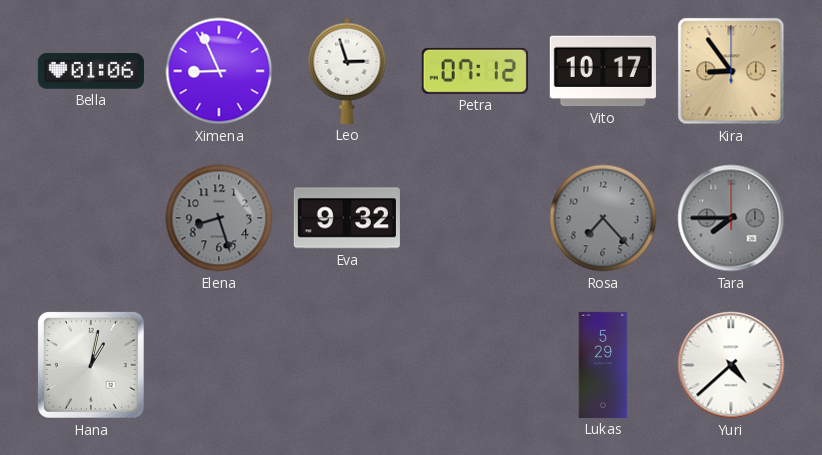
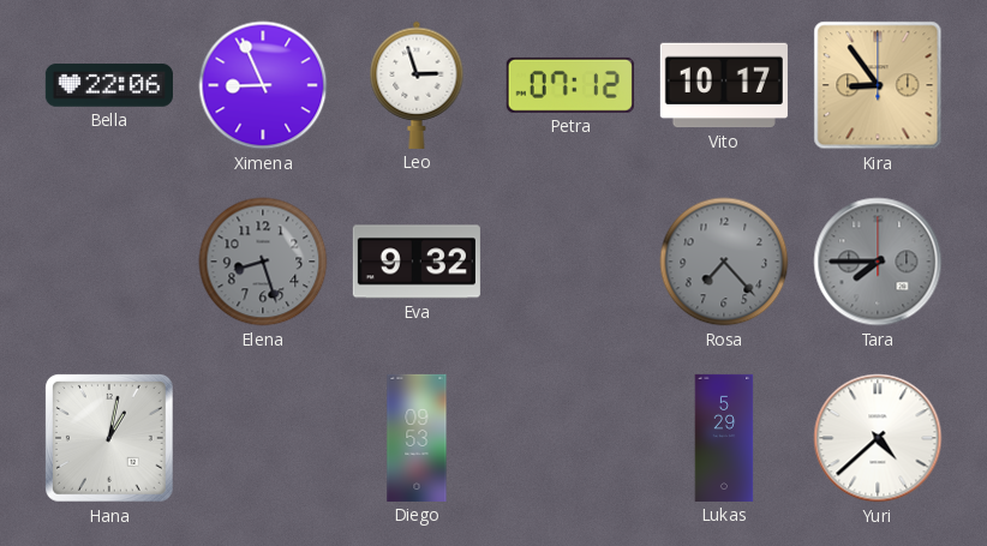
Bella: 01:06 -> 22:06 (109, 85)
Diego: none -> 09:53 (417, 438)
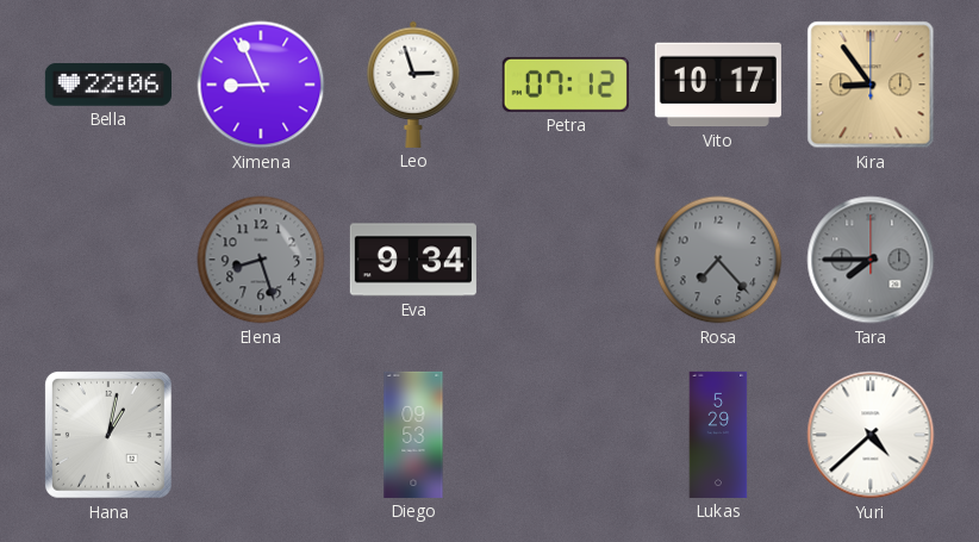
Eva: 9:32 -> 9:34 (413, 260)
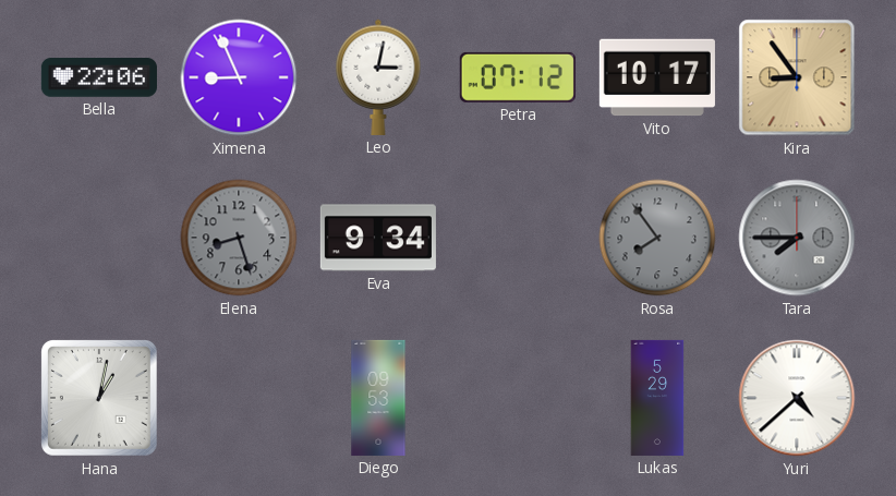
Leo: 2:57 -> 3:02 (378, 77)
Rosa: 7:23 -> 7:54 (657, 238)
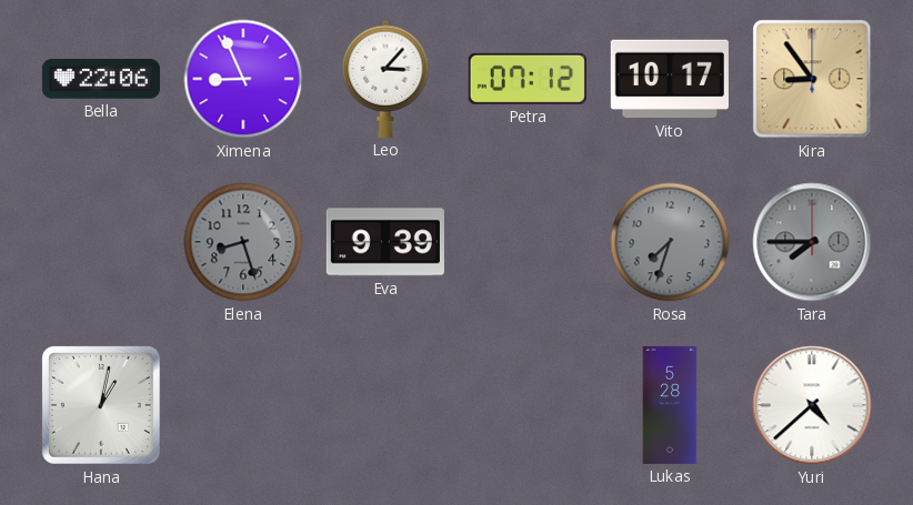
Leo: 3:02 -> 3:07 (385, 79)
Eva: 9:34 -> 9:39 (385, 242)
Rosa: 7:54 -> 7:33 (670, 242)
Diego: 09:53 -> none (378, 398)
Lukas: 5:29 -> 5:28 (670, 405)
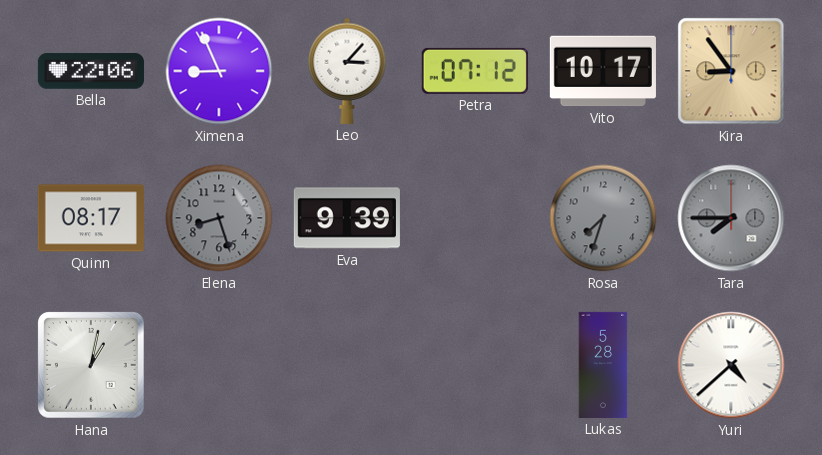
Quinn: none -> 08:17 (91, 218)
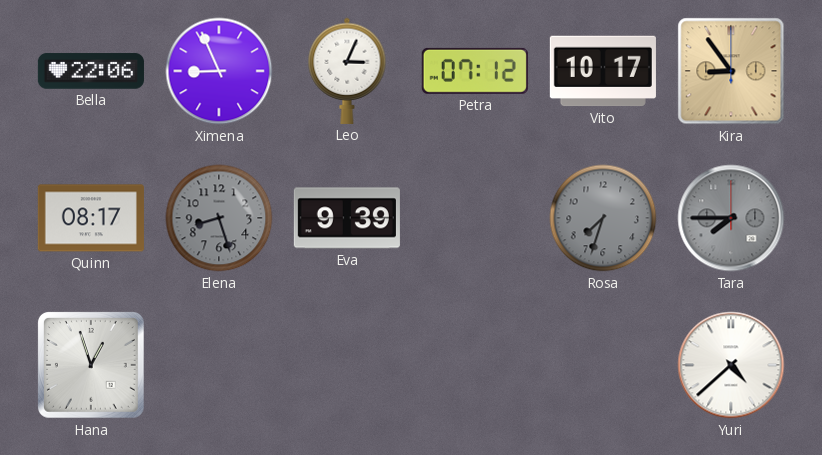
Leo: 3:07 -> 3:04 (347, 71)
Hana: 1:02 -> 12:57 (91, 365)
Lukas: 5:28 -> none (603, 365)
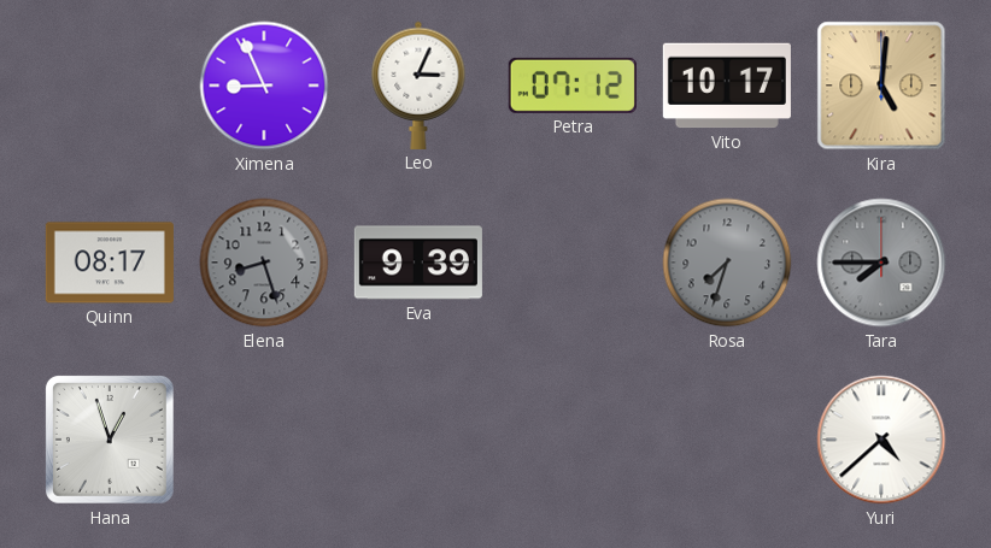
Bella: 22:06 -> none (91, 71)
Kira: 8:54 -> 5:01 (881, 86)
